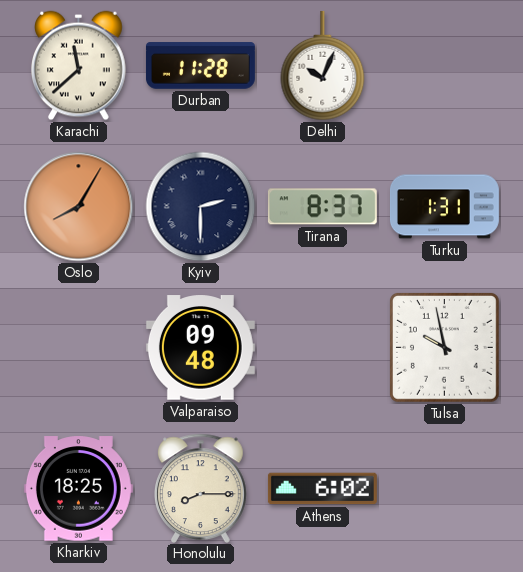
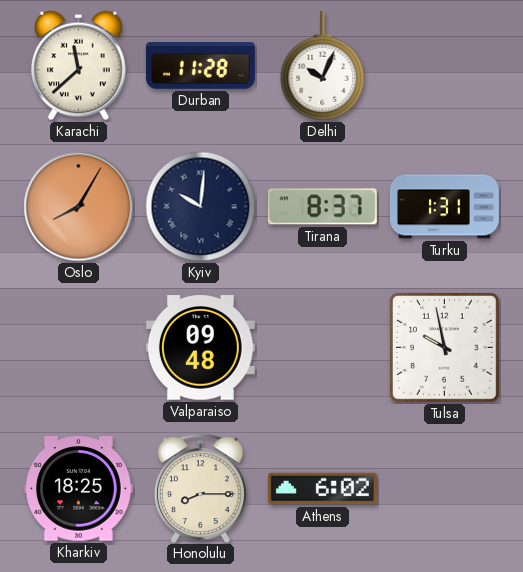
Kyiv: 2:30 -> 10:01 (201, 207)
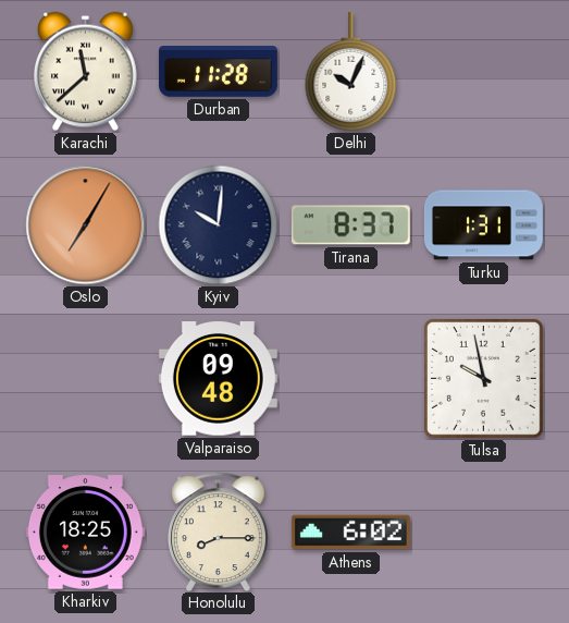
Oslo: 8:05 -> 7:05 (86, 225)
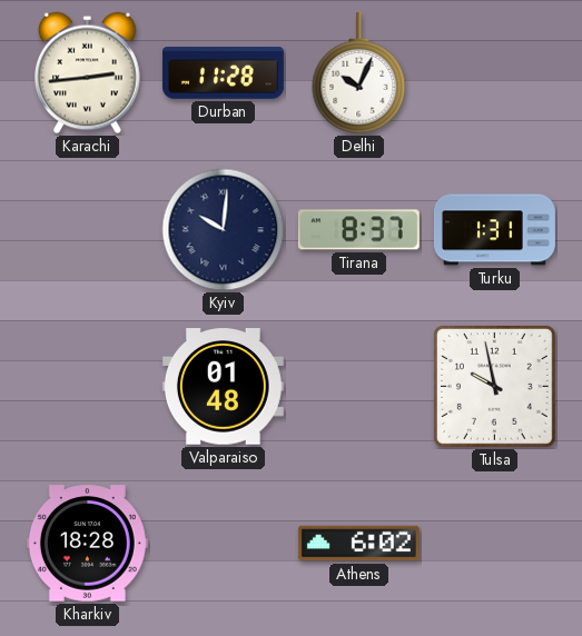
Karachi: 11:38 -> 2:44 (88, 73)
Oslo: 7:05 -> none (86, 225)
Valparaiso: 09:48 -> 01:48 (223, 387)
Kharkiv: 18:25 -> 18:28 (87, 544)
Honolulu: 8:15 -> none (219, 532)
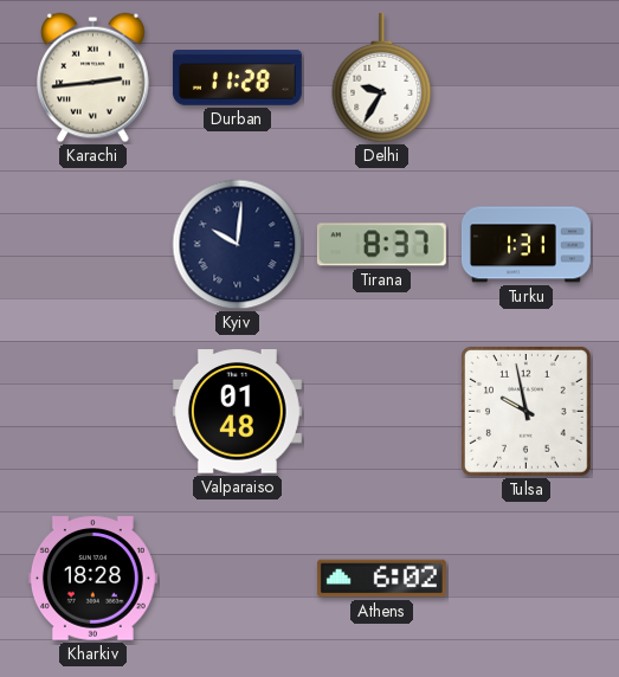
Delhi: 10:04 -> 9:35 (382, 78)
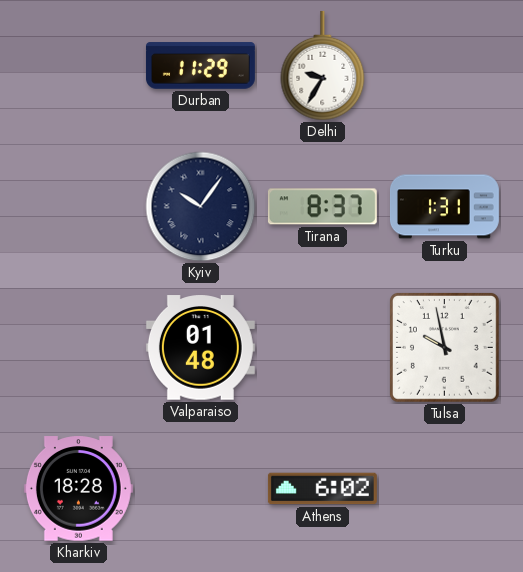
Karachi: 2:44 -> none (94, 78)
Durban: 11:28 -> 11:29 (200, 66)
Kyiv: 10:01 -> 10:06 (201, 207)
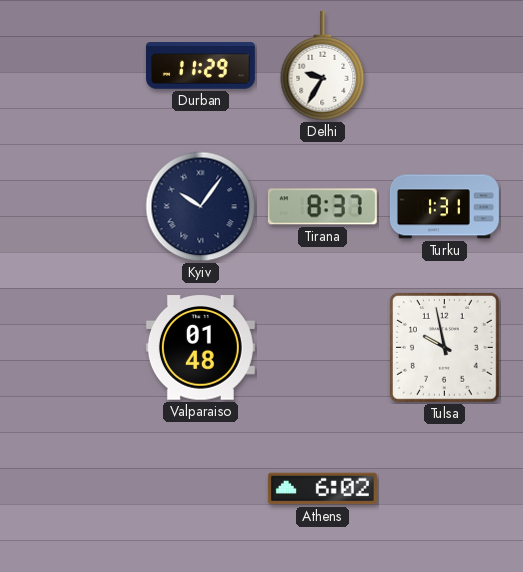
Kharkiv: 18:28 -> none (78, 489)
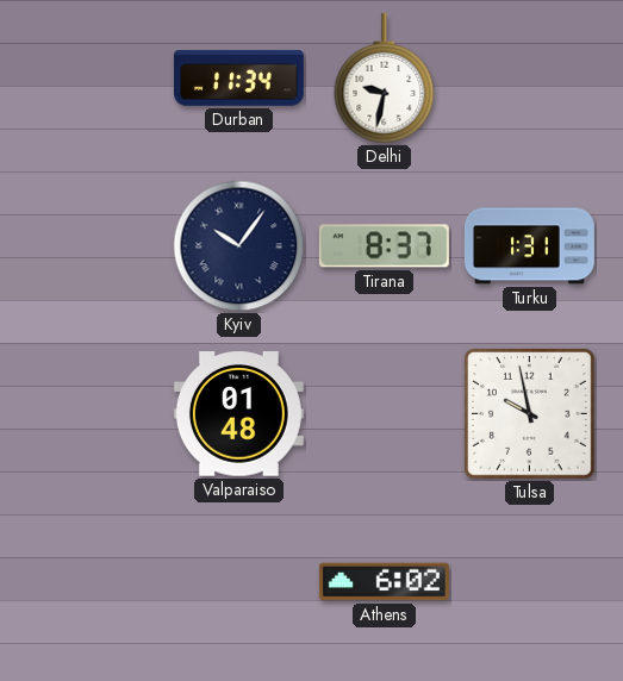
Durban: 11:29 -> 11:34 (238, 79)
Delhi: 9:35 -> 9:32 (385, 79)
